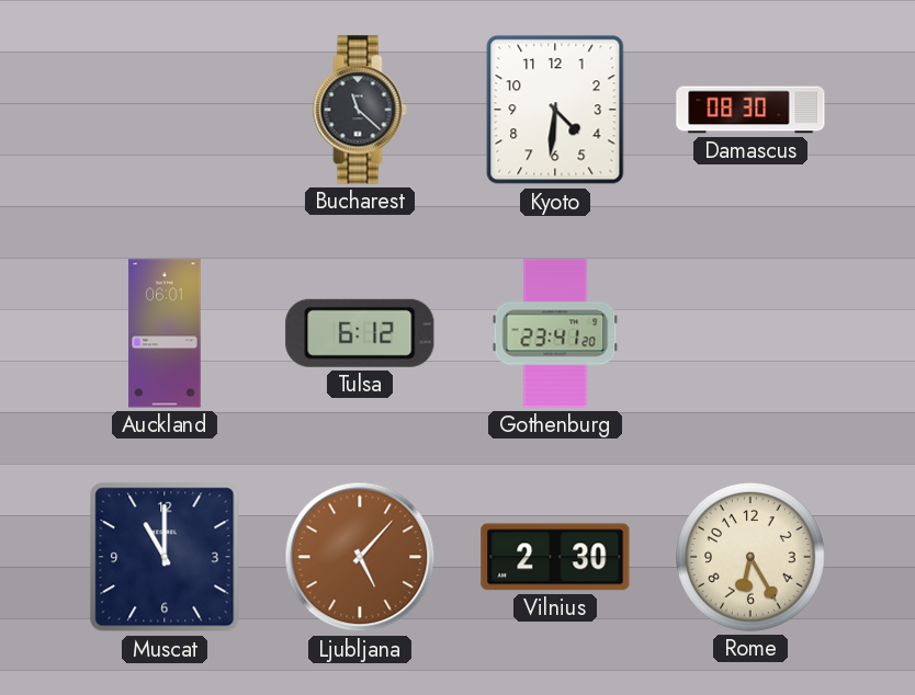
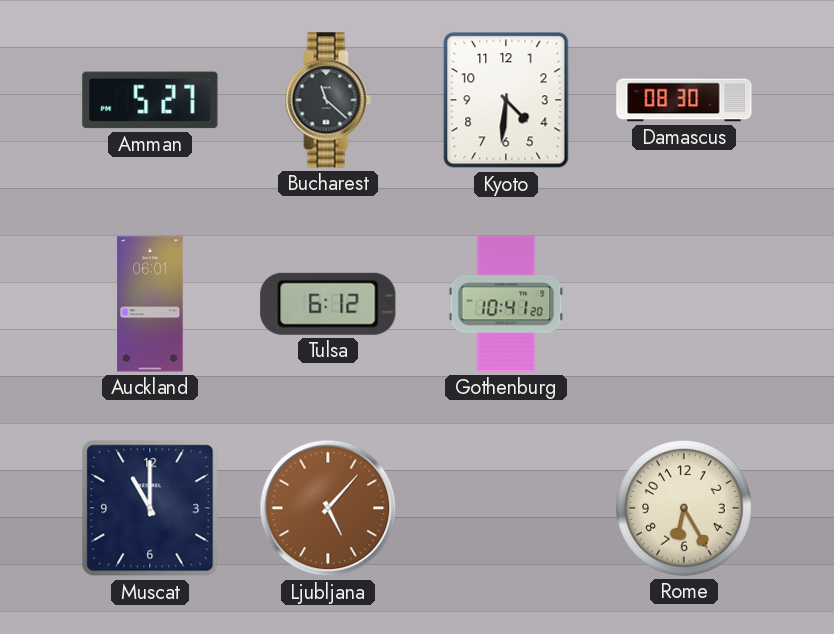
Amman: none -> 5:27 (150, 100)
Gothenburg: 23:41 -> 10:41 (506, 304)
Vilnius: 2:30 -> none (555, 557)
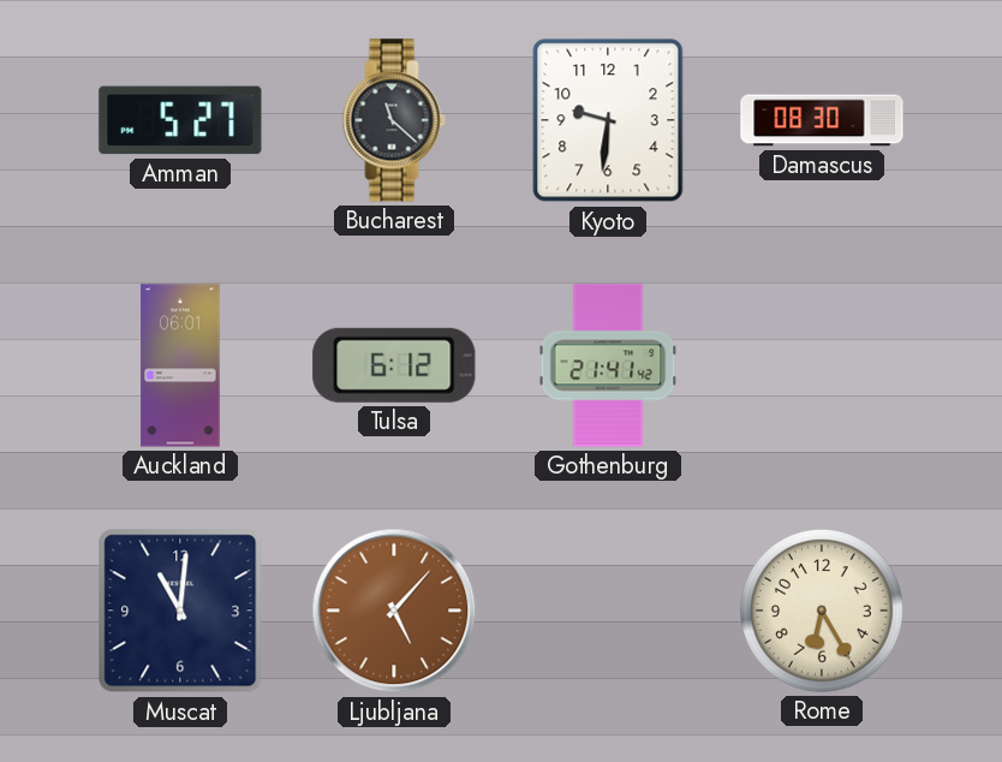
Kyoto: 4:31 -> 9:31 (608, 120)
Gothenburg: 10:41 -> 21:41 (608, 365)
Muscat: 11:00 -> 11:01 (180, 611)
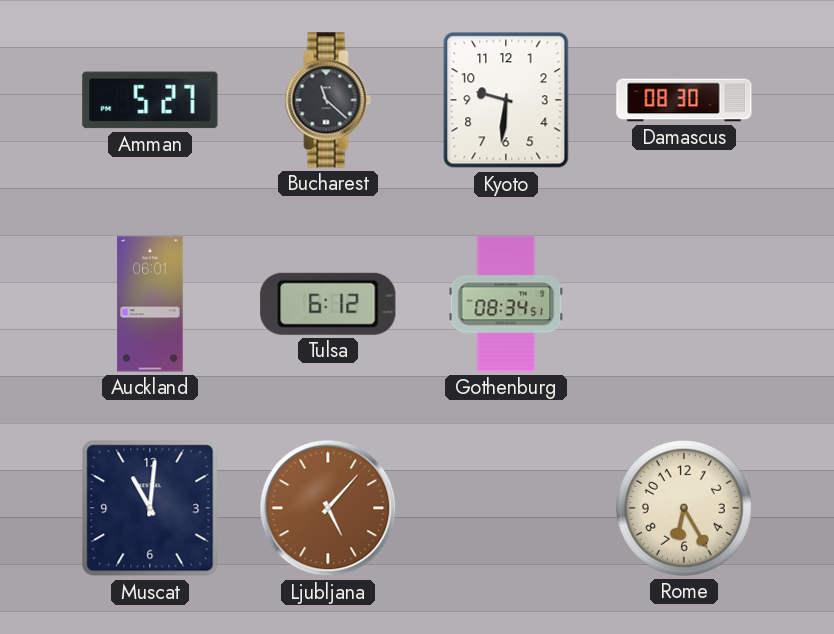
Gothenburg: 21:41 -> 08:34 (506, 304)
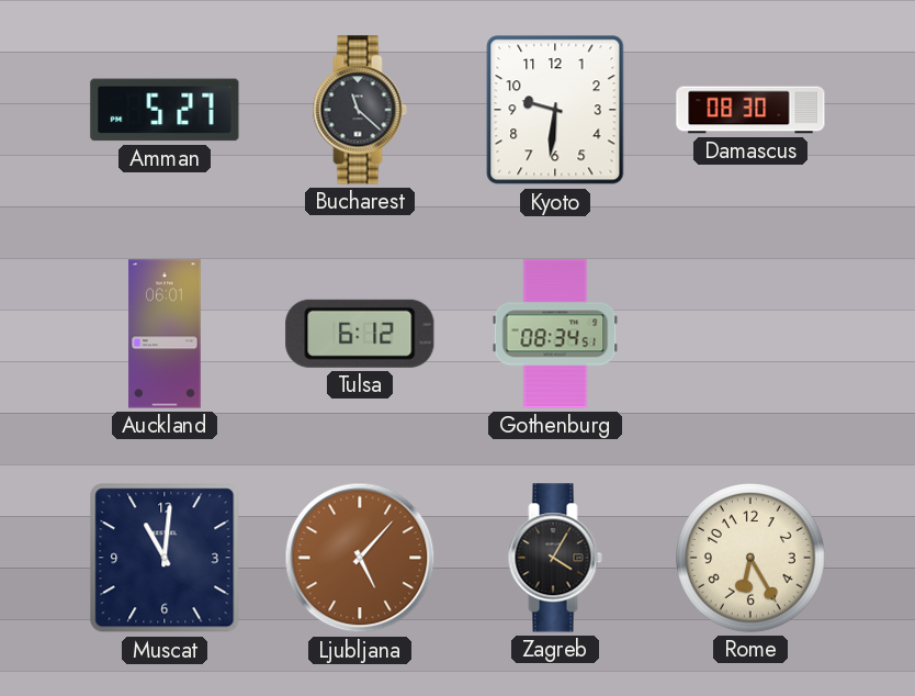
Zagreb: none -> 4:05 (555, 558)
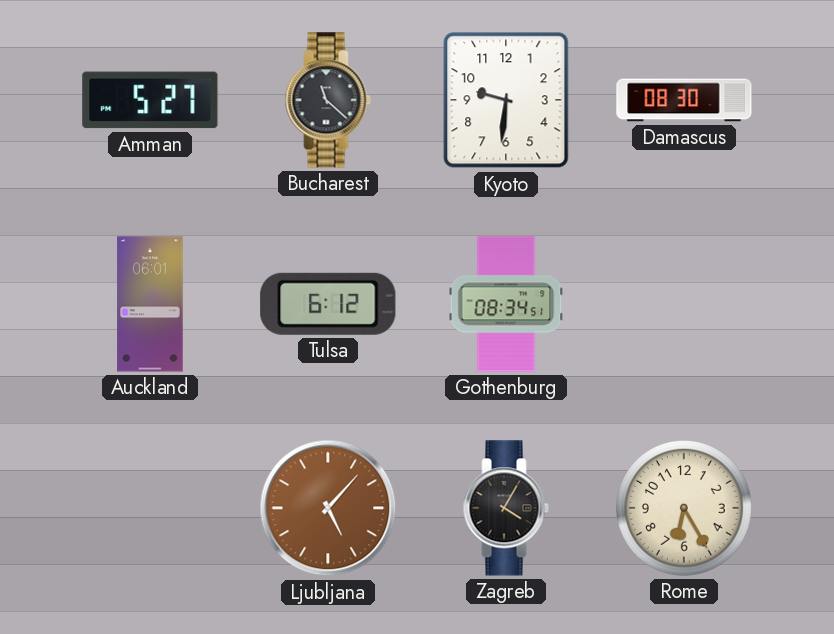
Muscat: 11:01 -> none (165, 558)
